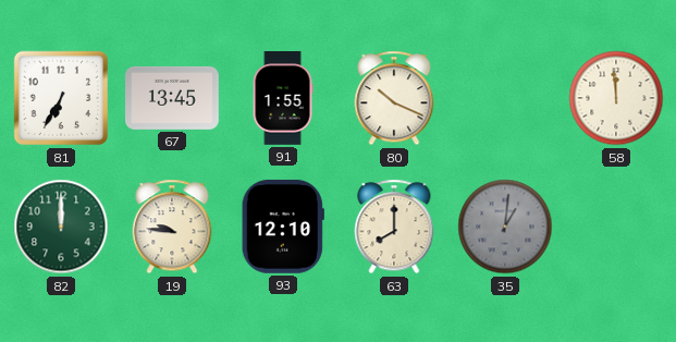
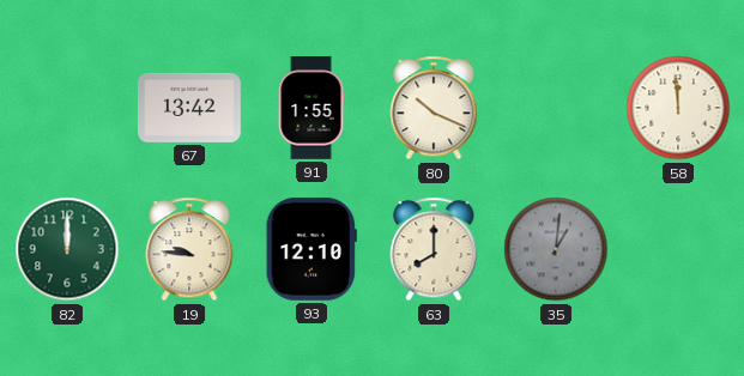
81: 6:35 -> none (61, 98)
67: 13:45 -> 13:42 (190, 108)
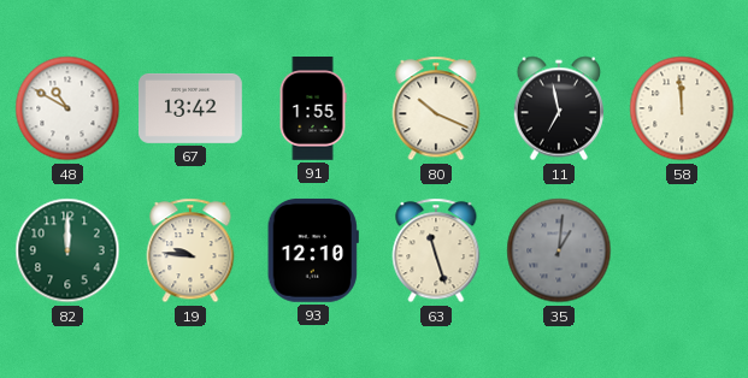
48: none -> 10:50 (67, 108)
11: none -> 6:58 (558, 108)
63: 8:00 -> 11:27 (436, 250)
